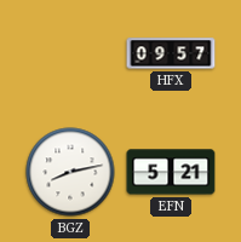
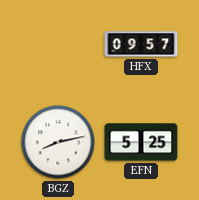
EFN: 5:21 -> 5:25 (141, 142)
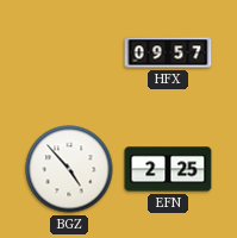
BGZ: 8:13 -> 4:53 (69, 169)
EFN: 5:25 -> 2:25 (168, 169)
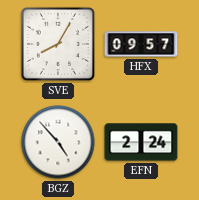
SVE: none -> 8:05 (58, 44)
EFN: 2:25 -> 2:24 (141, 142)
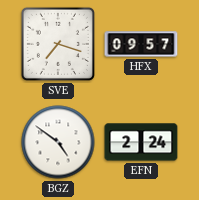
SVE: 8:05 -> 7:18 (58, 44)
BGZ: 4:53 -> 4:51 (58, 142)
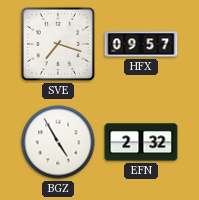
BGZ: 4:51 -> 4:55 (58, 142)
EFN: 2:24 -> 2:32 (141, 142)
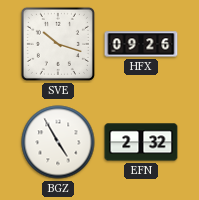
SVE: 7:18 -> 10:18 (58, 44)
HFX: 09:57 -> 09:26 (141, 44)
